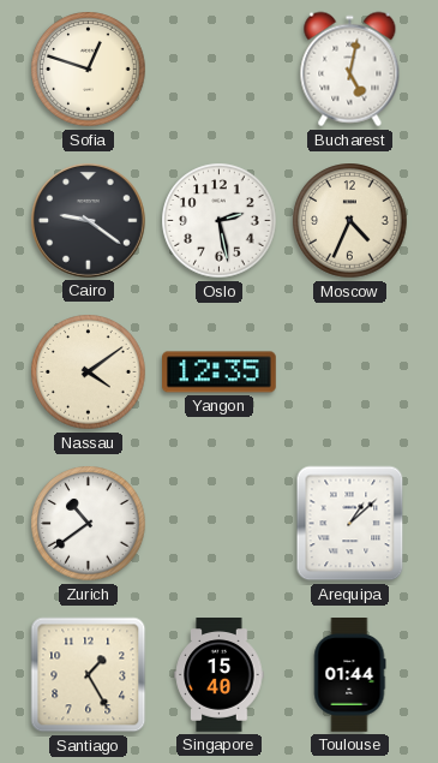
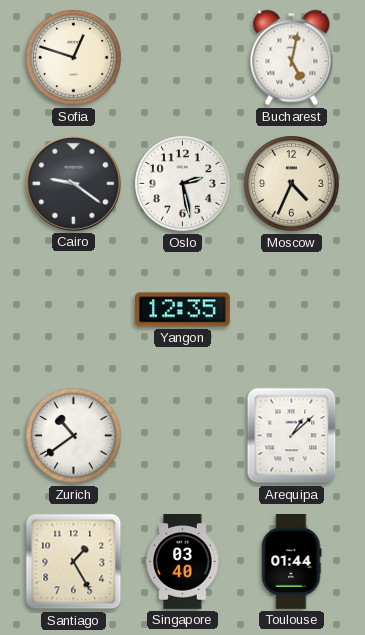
Nassau: 4:09 -> none (89, 372)
Singapore: 15:40 -> 03:40 (183, 562)
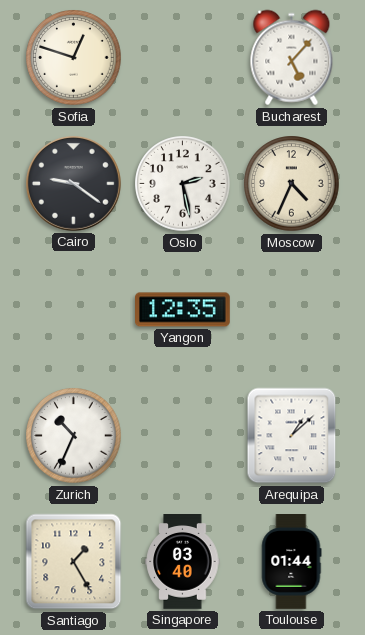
Bucharest: 5:02 -> 5:07 (292, 58)
Zurich: 10:39 -> 10:34 (74, 436)
